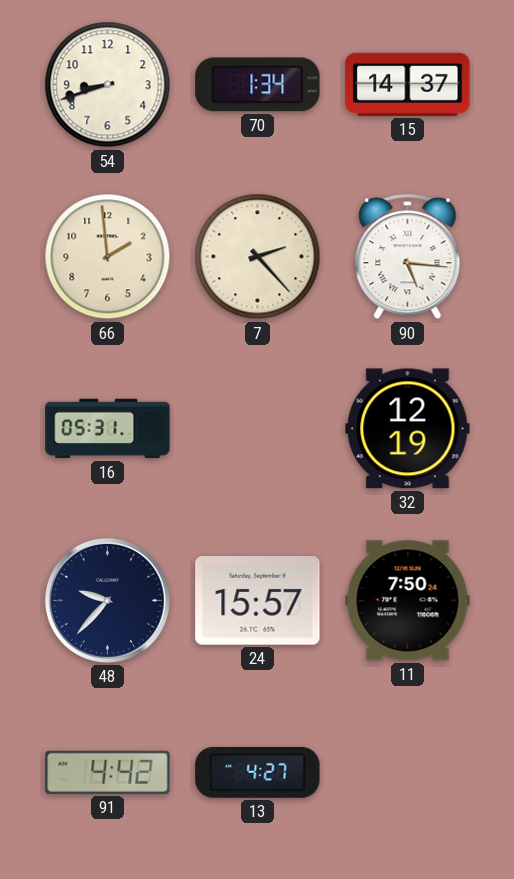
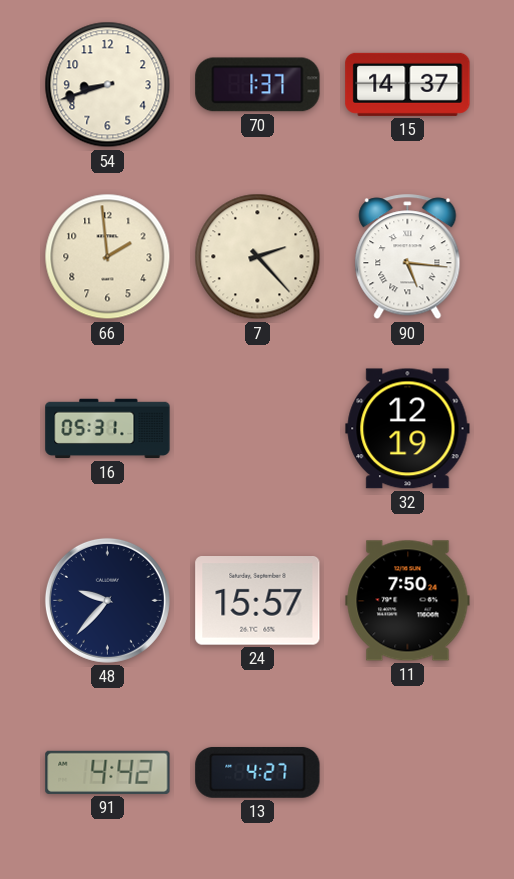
70: 1:34 -> 1:37 (258, 85)
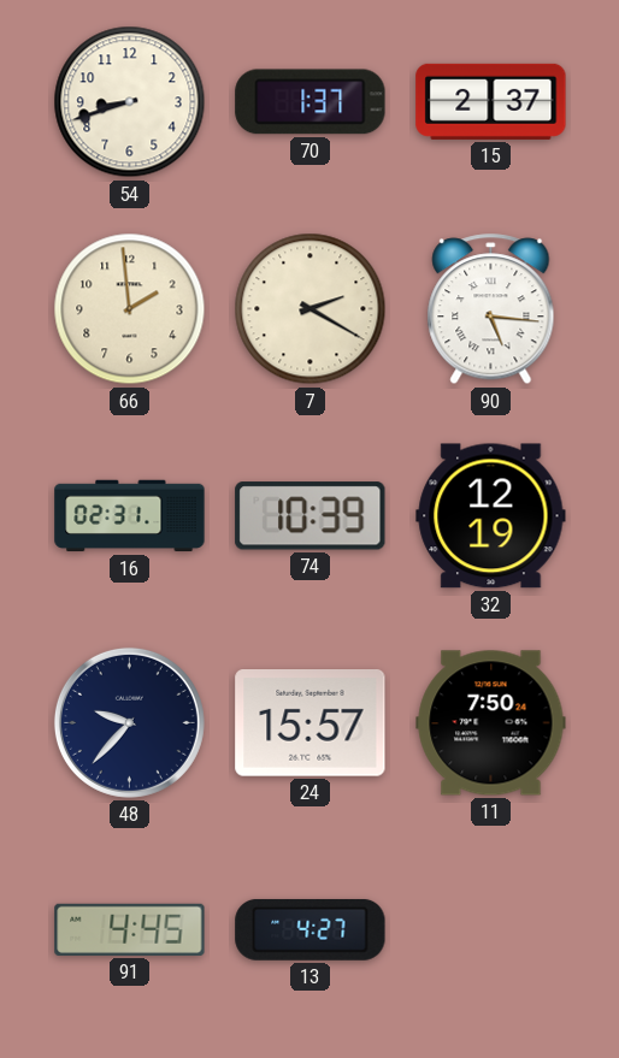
15: 14:37 -> 2:37 (491, 101)
7: 2:23 -> 2:20 (311, 309)
16: 05:31 -> 02:31 (130, 516)
74: none -> 10:39 (311, 516)
91: 4:42 -> 4:45 (130, 929)
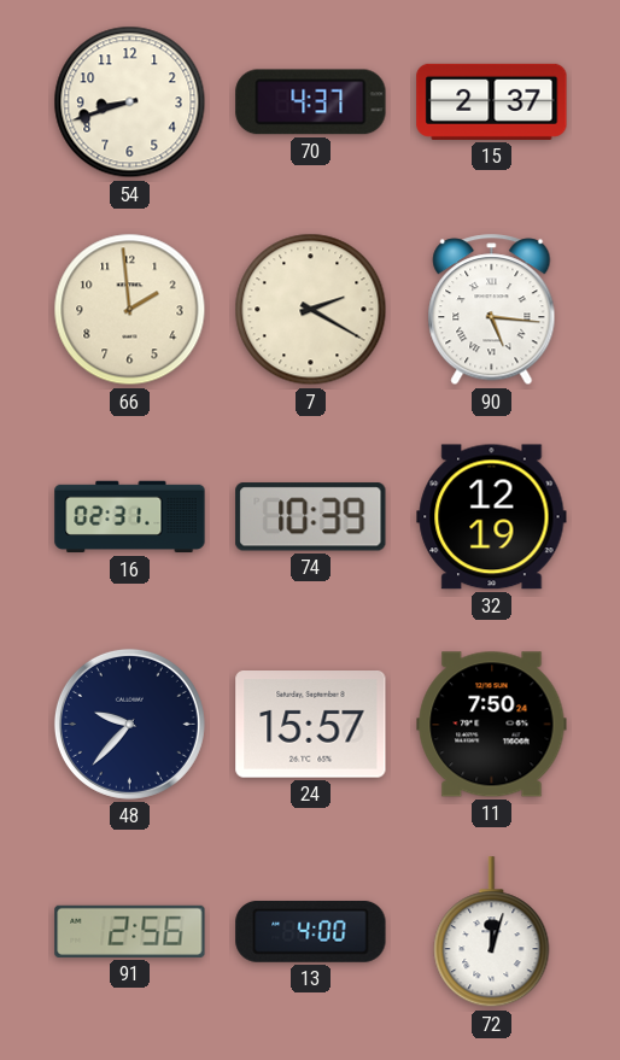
70: 1:37 -> 4:37 (311, 103)
91: 4:45 -> 2:56 (130, 931)
13: 4:27 -> 4:00 (311, 931)
72: none -> 12:03 (492, 932)
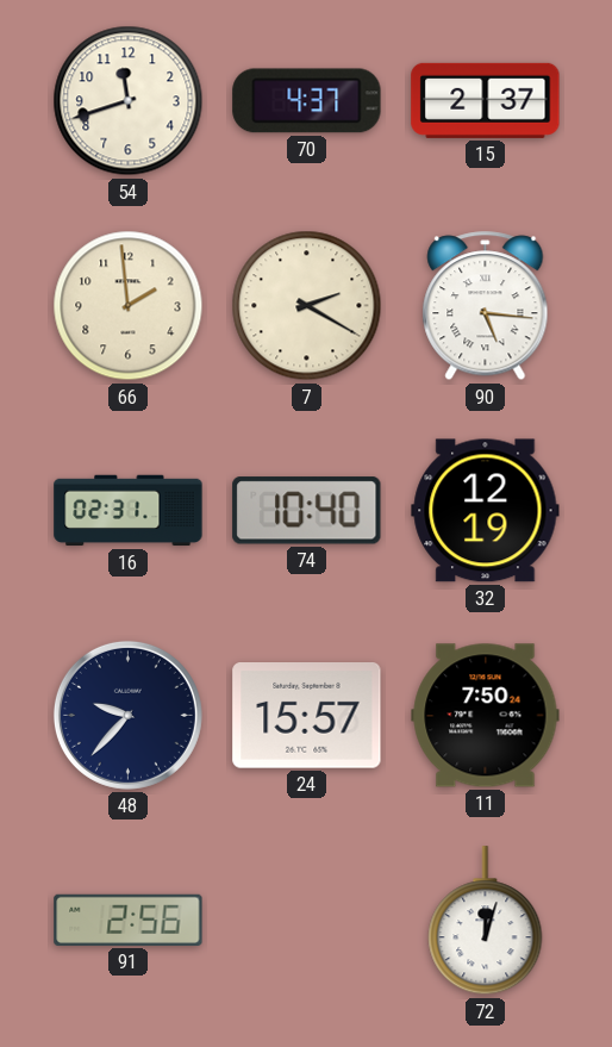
54: 8:42 -> 11:42 (129, 101)
74: 10:39 -> 10:40 (307, 511)
13: 4:00 -> none (311, 931)
